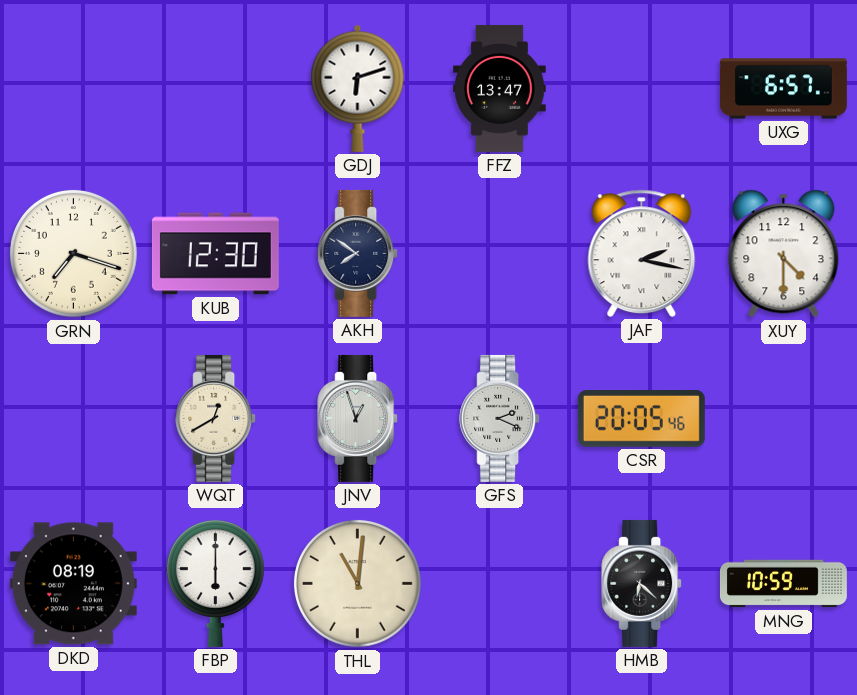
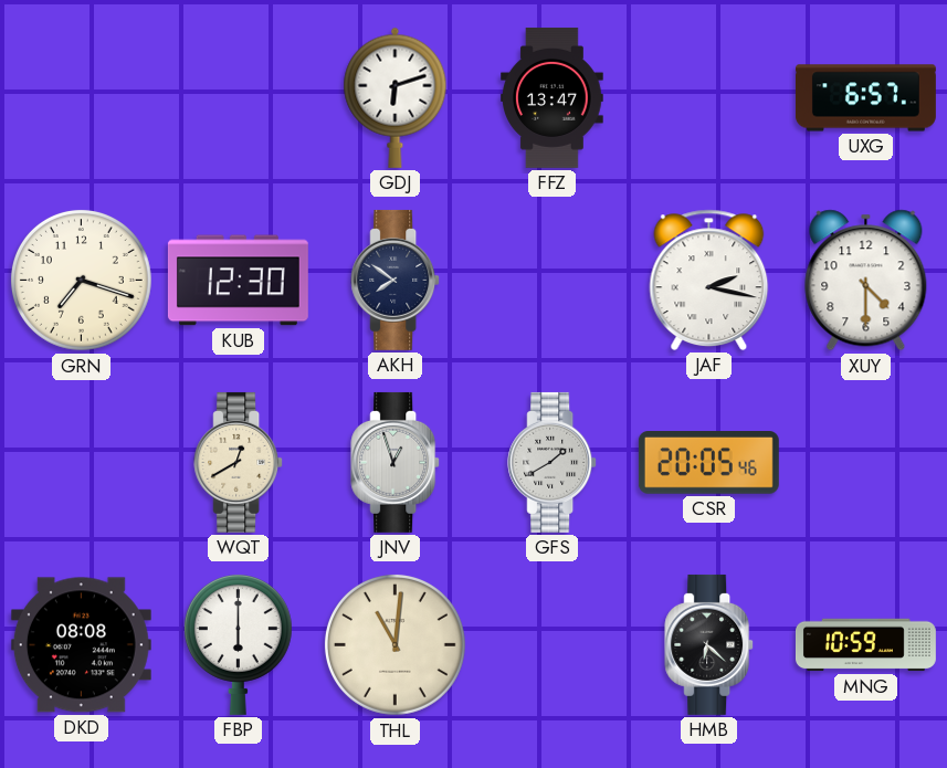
GFS: 2:19 -> 1:40 (553, 462)
DKD: 08:19 -> 08:08 (81, 645)
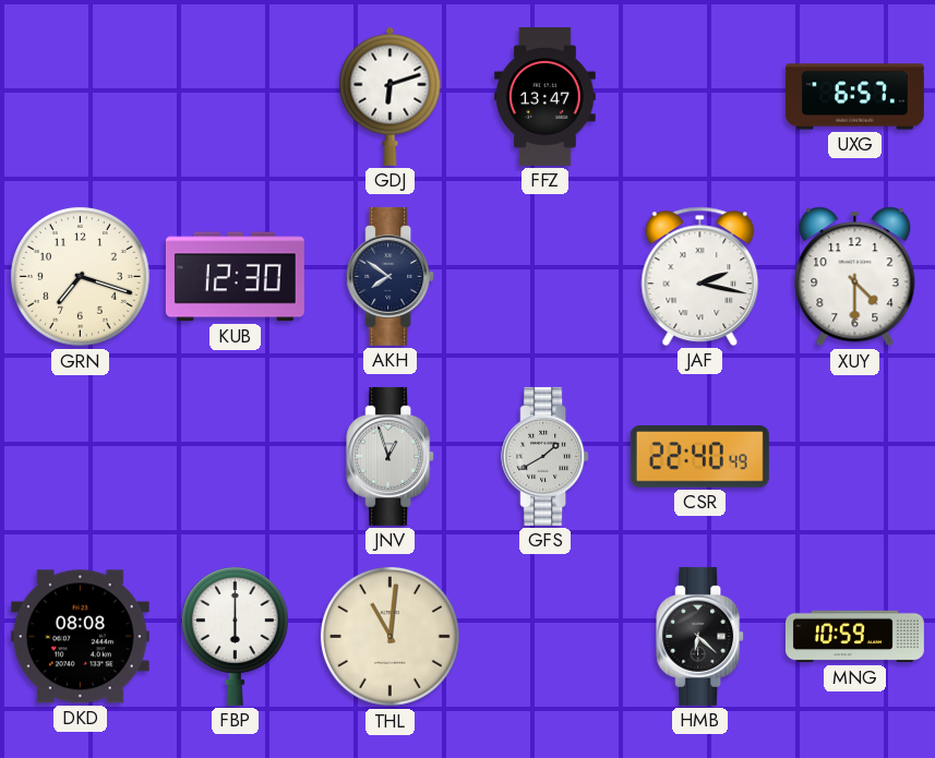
WQT: 12:40 -> none (239, 462)
CSR: 20:05 -> 22:40 (699, 457)
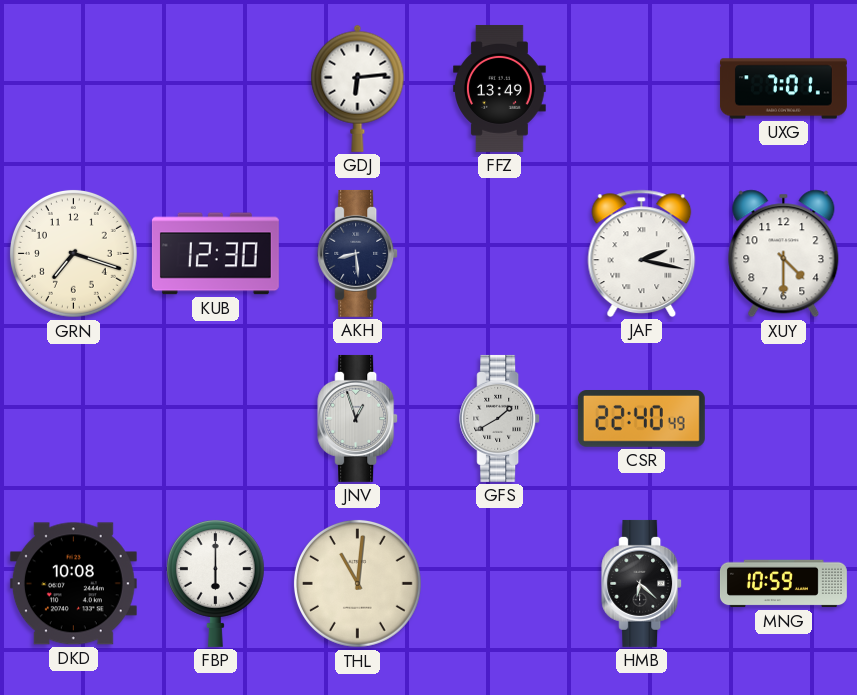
GDJ: 6:12 -> 6:14 (358, 88)
FFZ: 13:47 -> 13:49 (500, 88)
UXG: 6:57 -> 7:01 (783, 89)
AKH: 7:51 -> 8:29 (358, 253)
DKD: 08:08 -> 10:08 (73, 584)
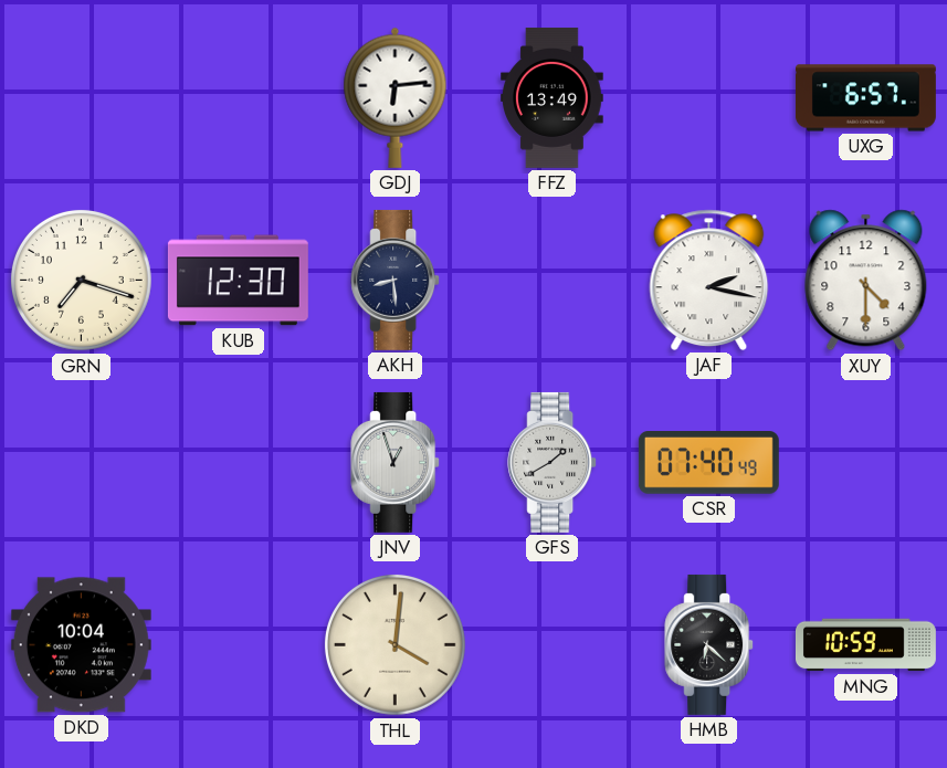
UXG: 7:01 -> 6:57 (865, 98)
CSR: 22:40 -> 07:40 (708, 463)
DKD: 10:08 -> 10:04 (81, 645)
FBP: 6:00 -> none (215, 583)
THL: 11:01 -> 4:01 (394, 644)
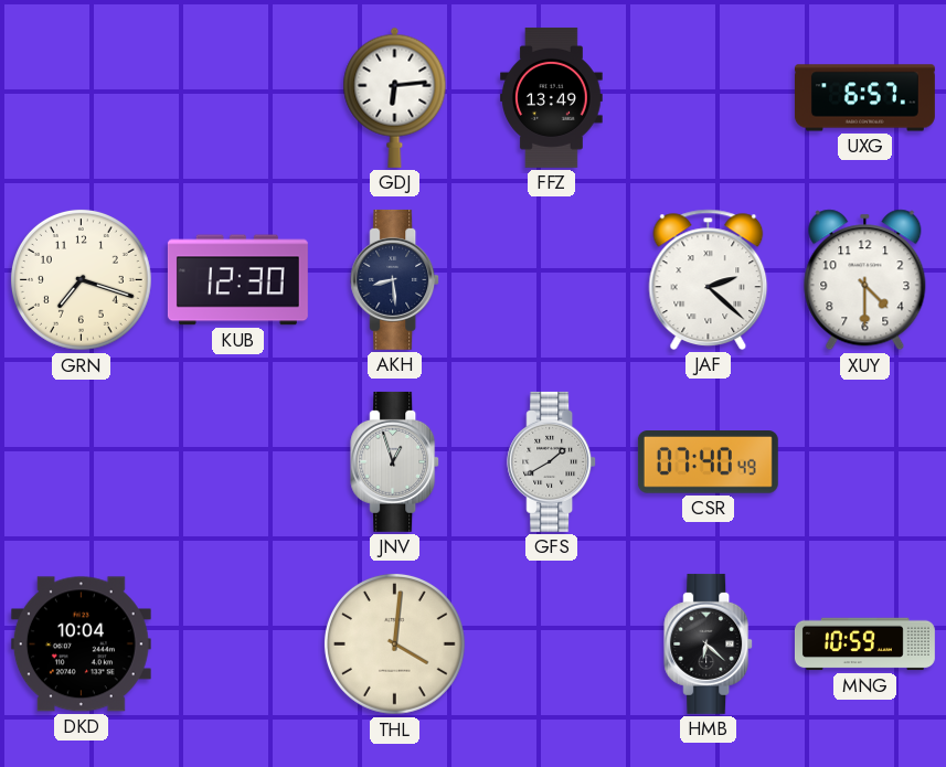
JAF: 2:17 -> 2:22 (709, 279)
